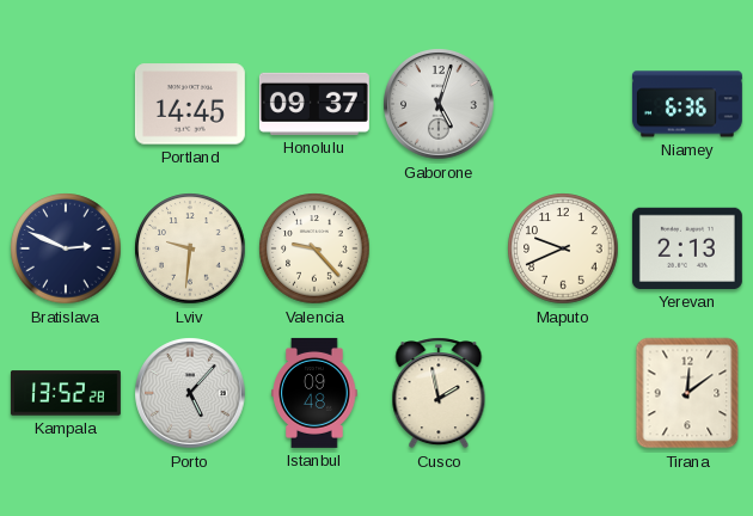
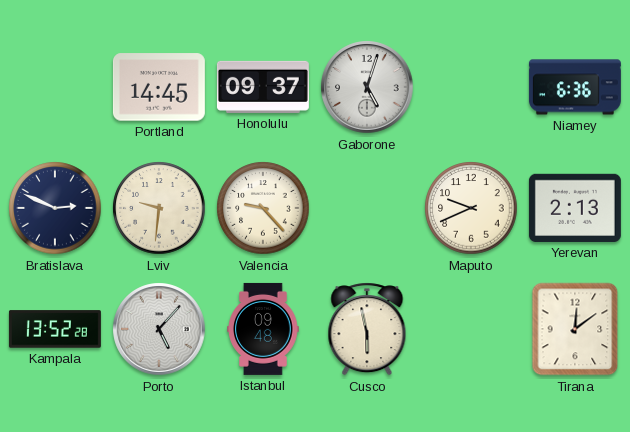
Cusco: 1:58 -> 5:58 (367, 329)
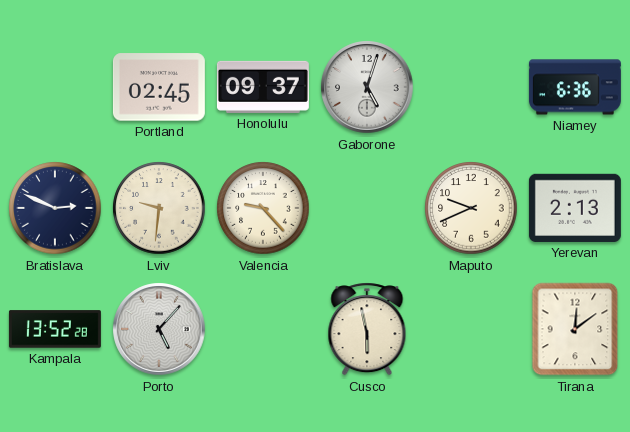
Portland: 14:45 -> 02:45 (159, 87)
Istanbul: 09:48 -> none (263, 329)
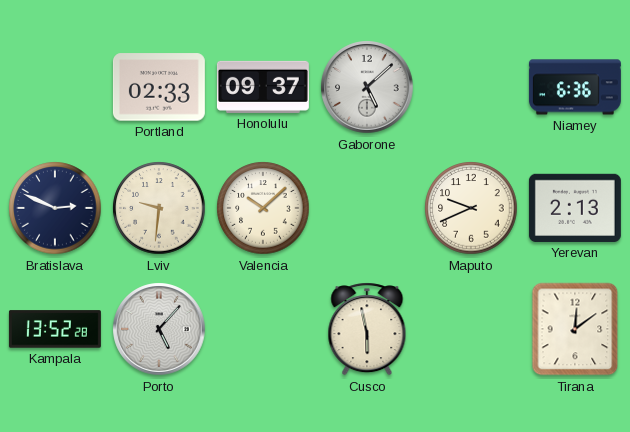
Portland: 02:45 -> 02:33 (159, 87)
Gaborone: 5:03 -> 5:08 (367, 87)
Valencia: 9:23 -> 10:08 (263, 208)
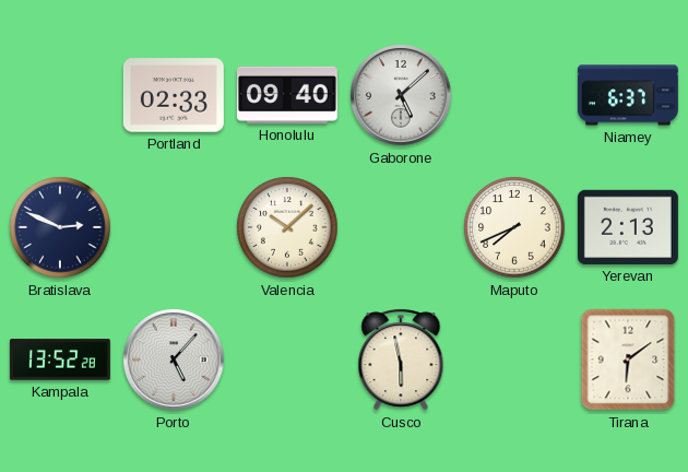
Honolulu: 09:37 -> 09:40 (287, 95)
Niamey: 6:36 -> 6:37 (628, 95)
Lviv: 9:31 -> none (159, 208)
Maputo: 9:41 -> 7:41 (514, 227)
Tirana: 12:09 -> 6:09 (628, 359)
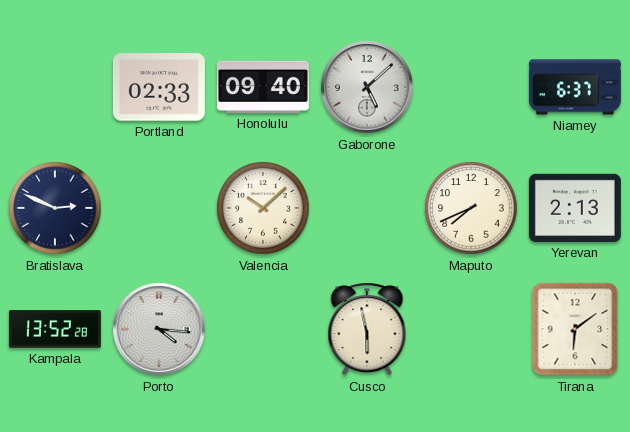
Porto: 5:07 -> 4:16 (159, 329)
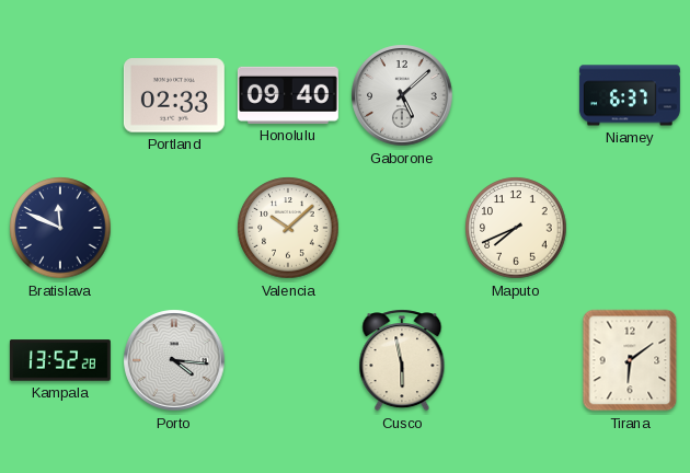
Bratislava: 2:49 -> 11:49 (60, 228)
Yerevan: 2:13 -> none (575, 208)
